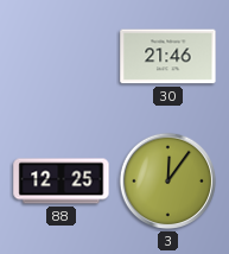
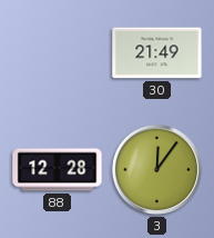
30: 21:46 -> 21:49 (157, 53)
88: 12:25 -> 12:28 (58, 170)
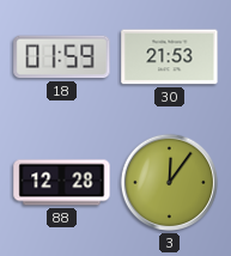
18: none -> 01:59 (62, 57)
30: 21:49 -> 21:53 (170, 57)
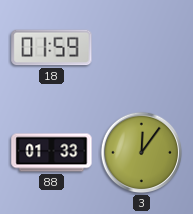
30: 21:53 -> none (170, 57)
88: 12:28 -> 01:33 (52, 153)
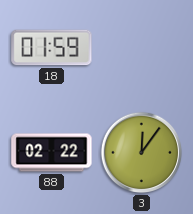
88: 01:33 -> 02:22 (52, 153)
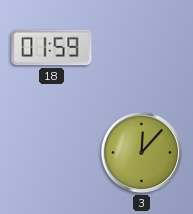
88: 02:22 -> none (52, 153)
3: 12:06 -> 12:07 (142, 153)
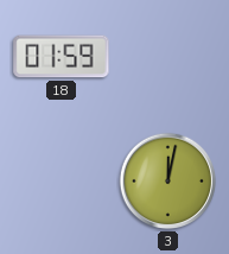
3: 12:07 -> 12:02 (168, 182)
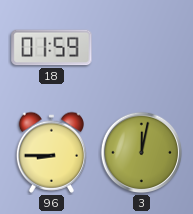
96: none -> 8:45 (51, 152)
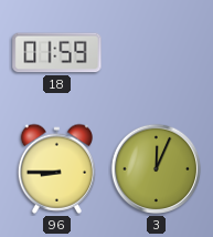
3: 12:02 -> 12:04 (157, 169)
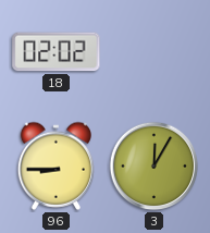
18: 01:59 -> 02:02 (57, 52)
3: 12:04 -> 12:05 (155, 167)
